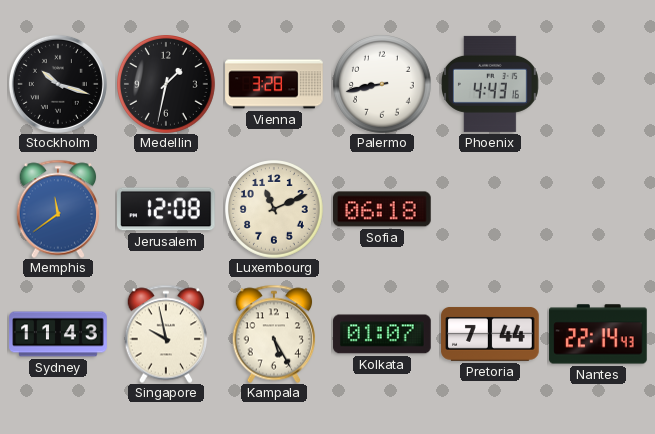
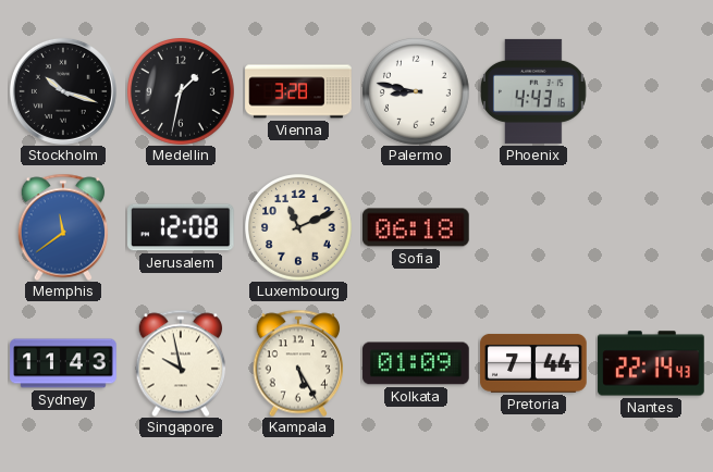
Palermo: 8:43 -> 8:47 (417, 92)
Kolkata: 01:07 -> 01:09 (416, 363)
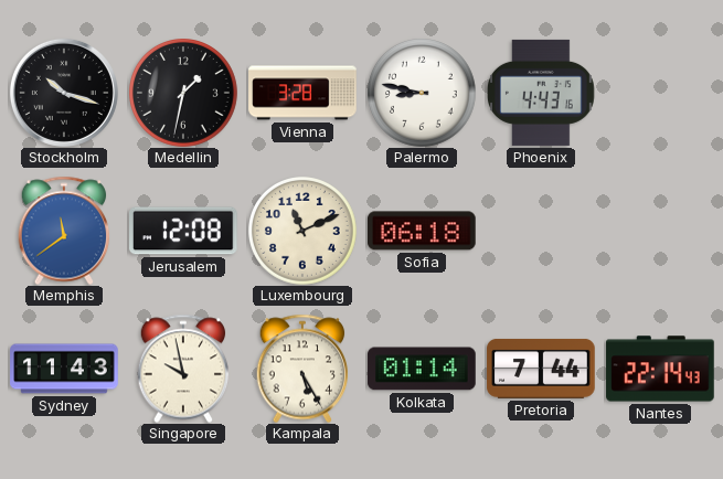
Kolkata: 01:09 -> 01:14 (422, 369)
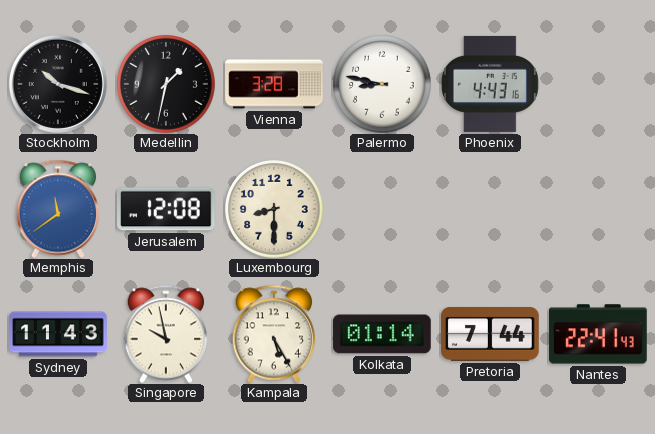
Luxembourg: 11:11 -> 8:30 (275, 210)
Sofia: 06:18 -> none (423, 231)
Nantes: 22:14 -> 22:41 (598, 334)
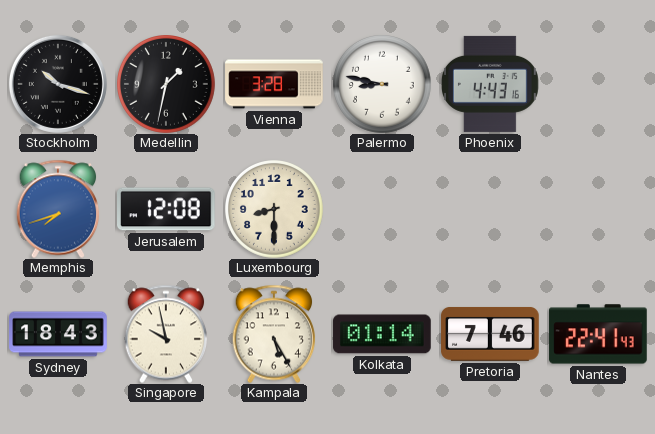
Memphis: 11:39 -> 7:42 (58, 209)
Sydney: 11:43 -> 18:43 (58, 334)
Pretoria: 7:44 -> 7:46 (490, 334)
